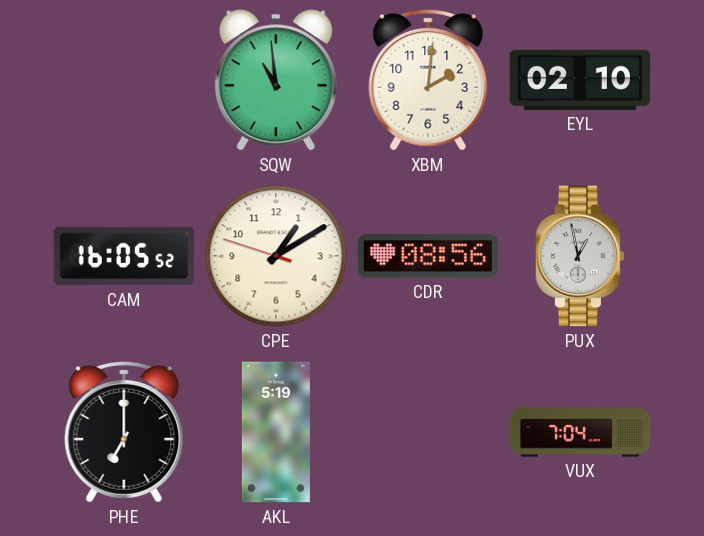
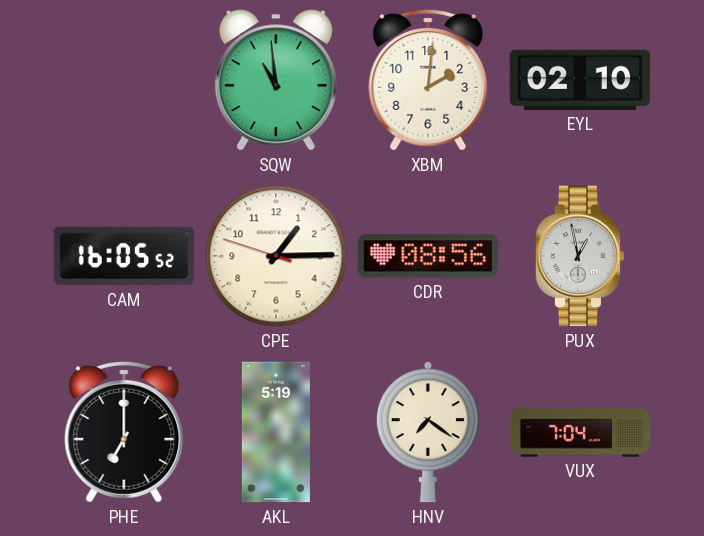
CPE: 1:09 -> 1:14 (276, 256)
HNV: none -> 7:21 (428, 433)
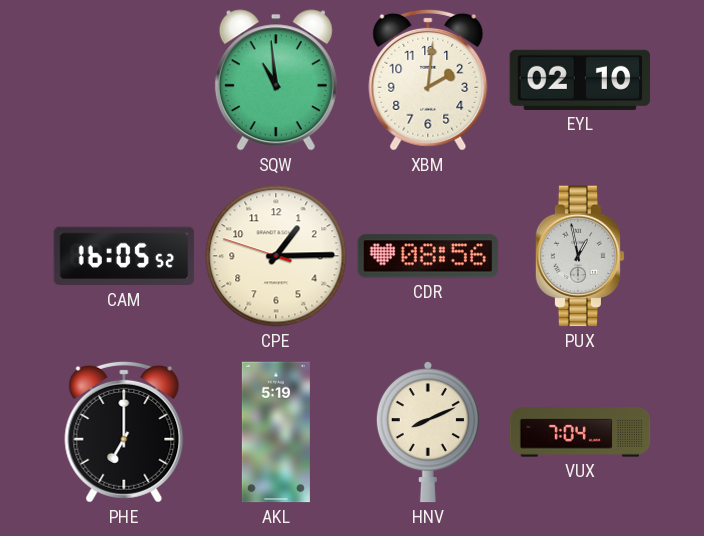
HNV: 7:21 -> 8:11 (428, 433)
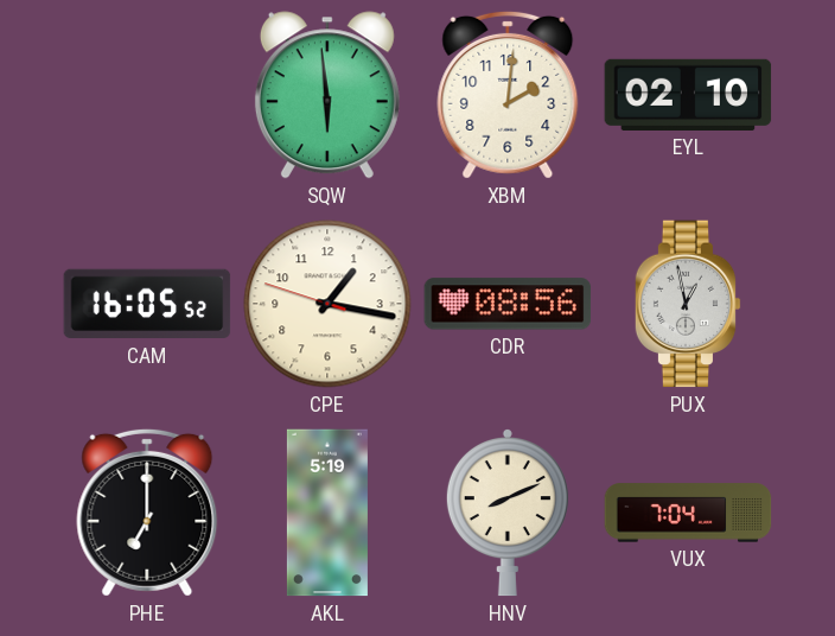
SQW: 10:59 -> 5:59 (327, 95)
CPE: 1:14 -> 1:16 (327, 304)
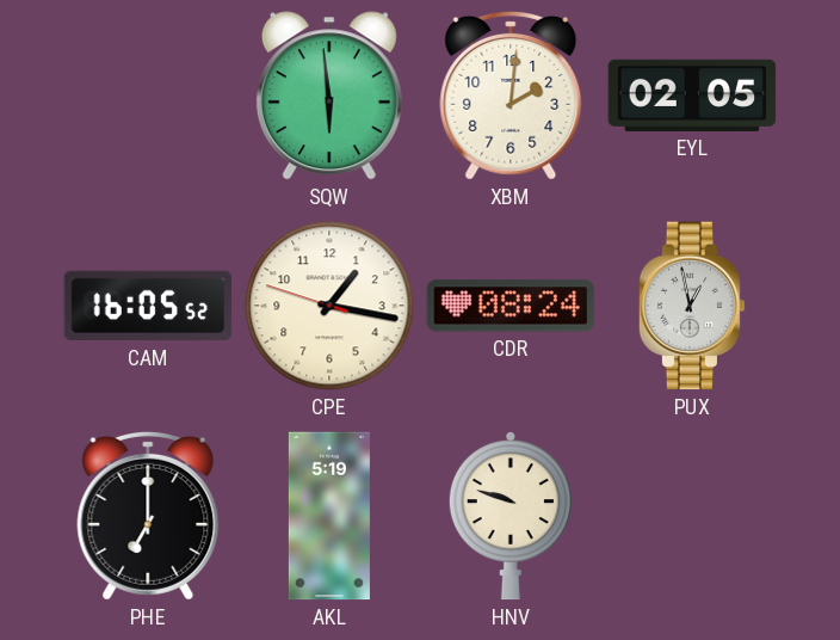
EYL: 02:10 -> 02:05 (692, 96)
CDR: 08:56 -> 08:24 (511, 306)
HNV: 8:11 -> 9:48 (511, 517)
VUX: 7:04 -> none (688, 513)
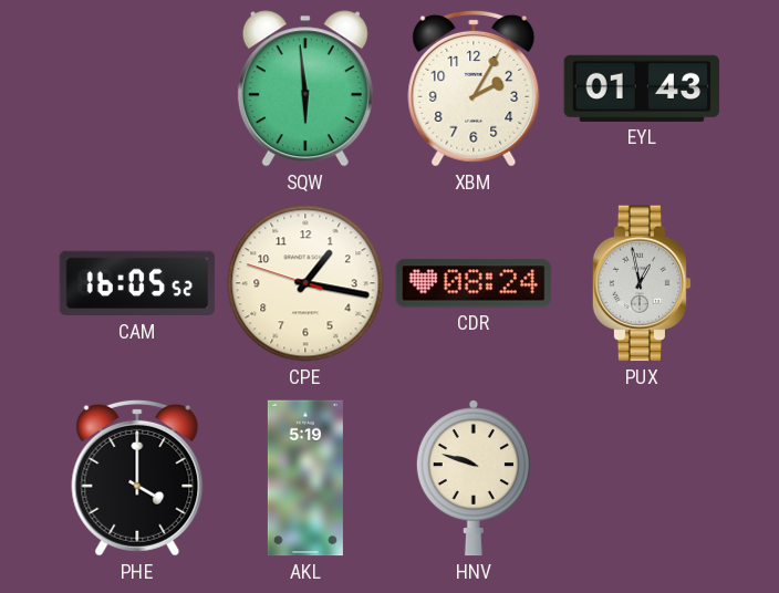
XBM: 2:01 -> 2:05 (474, 89)
EYL: 02:05 -> 01:43 (642, 89)
PHE: 7:00 -> 4:00 (137, 478)
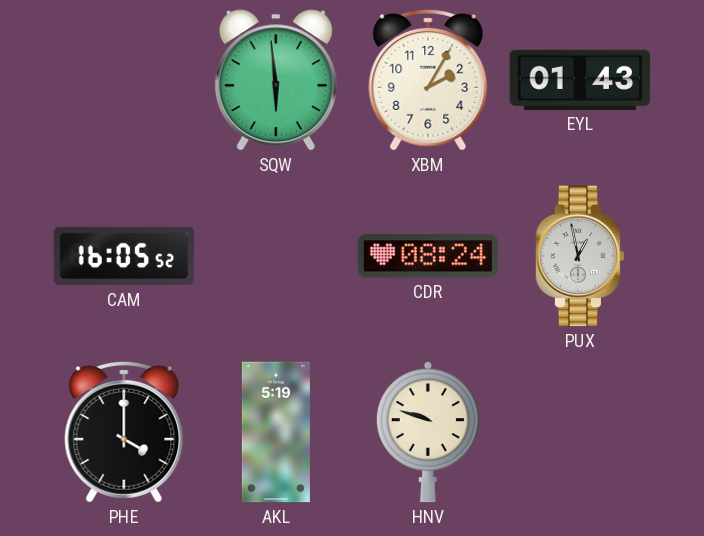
CPE: 1:16 -> none (305, 283)
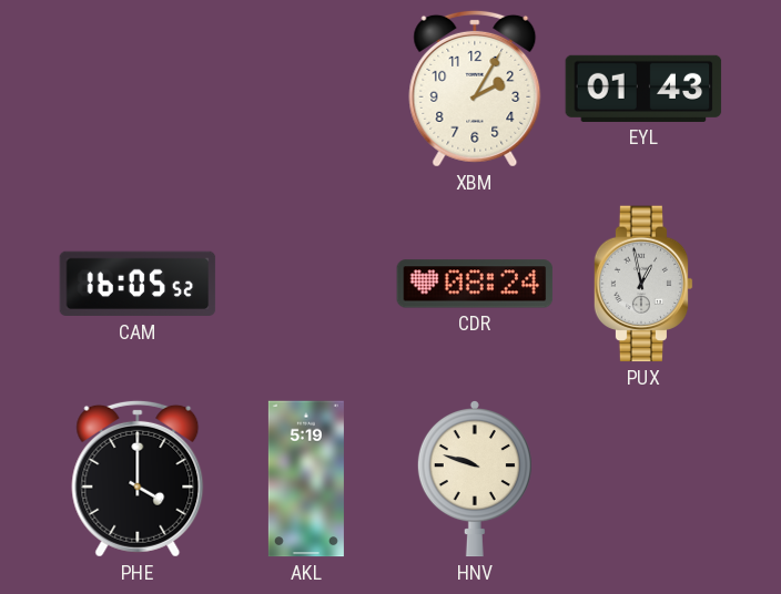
SQW: 5:59 -> none (276, 80)
